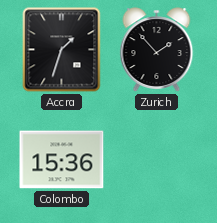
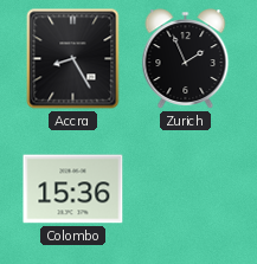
Accra: 1:33 -> 8:25 (73, 59)
Zurich: 1:53 -> 1:56 (186, 59)
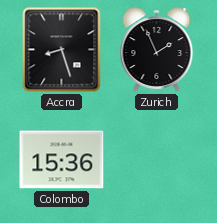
Accra: 8:25 -> 8:27 (62, 50)
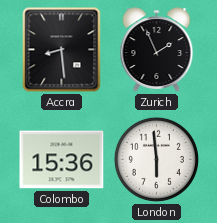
Accra: 8:27 -> 8:29 (62, 50)
London: none -> 5:59 (156, 159)
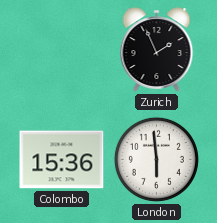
Accra: 8:29 -> none (62, 50)
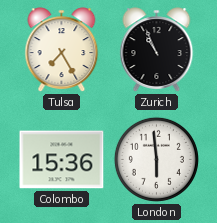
Tulsa: none -> 7:25 (62, 50)
Zurich: 1:56 -> 10:56 (157, 50)
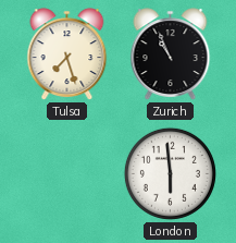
Tulsa: 7:25 -> 7:27 (67, 54)
Colombo: 15:36 -> none (62, 160)
